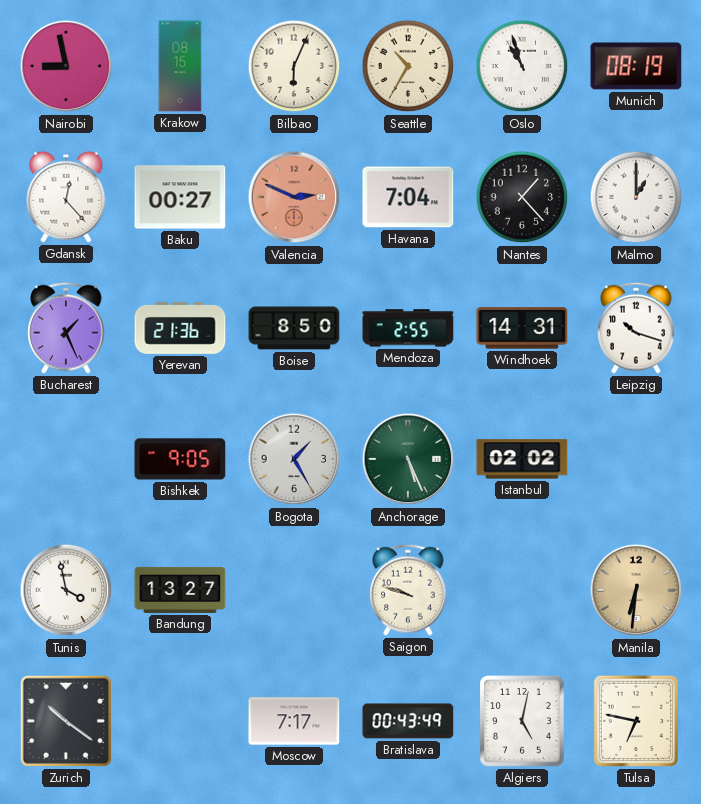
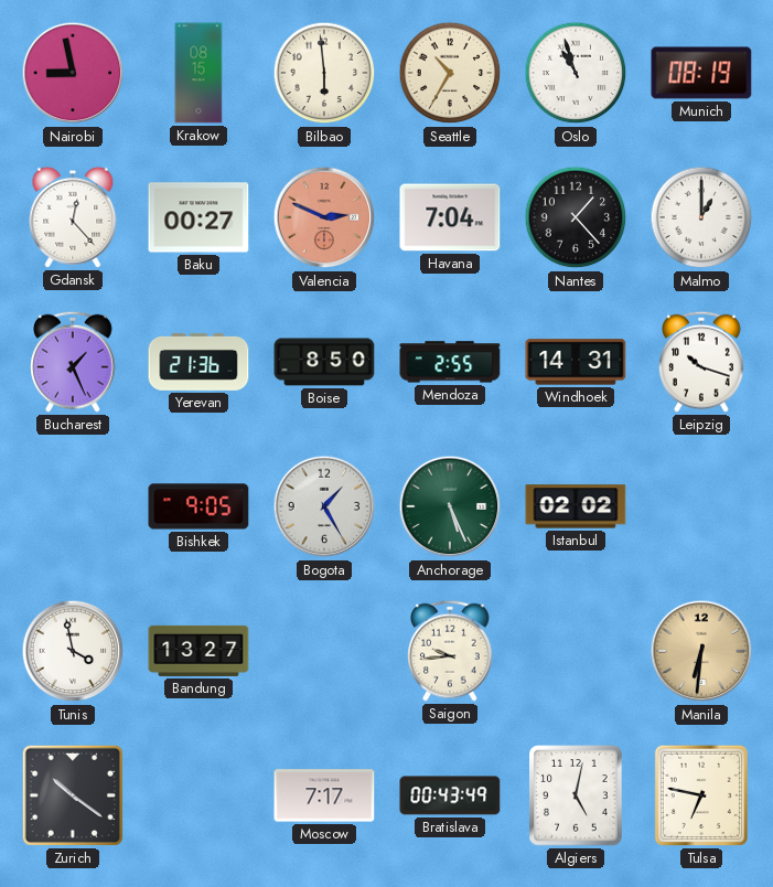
Bilbao: 6:04 -> 5:59 (324, 73)
Saigon: 9:48 -> 9:44 (450, 651)
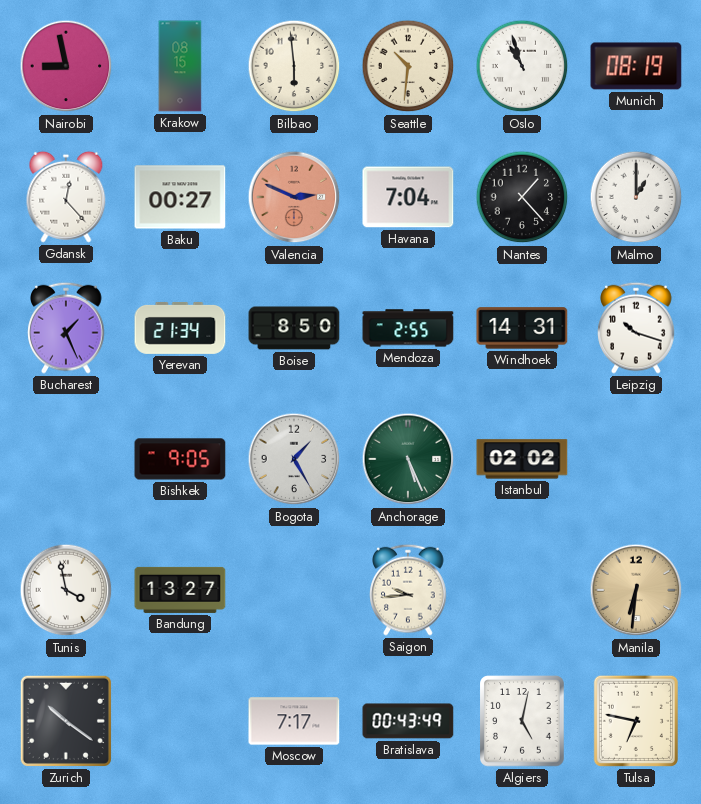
Seattle: 10:35 -> 10:31 (408, 66)
Yerevan: 21:36 -> 21:34 (180, 328)
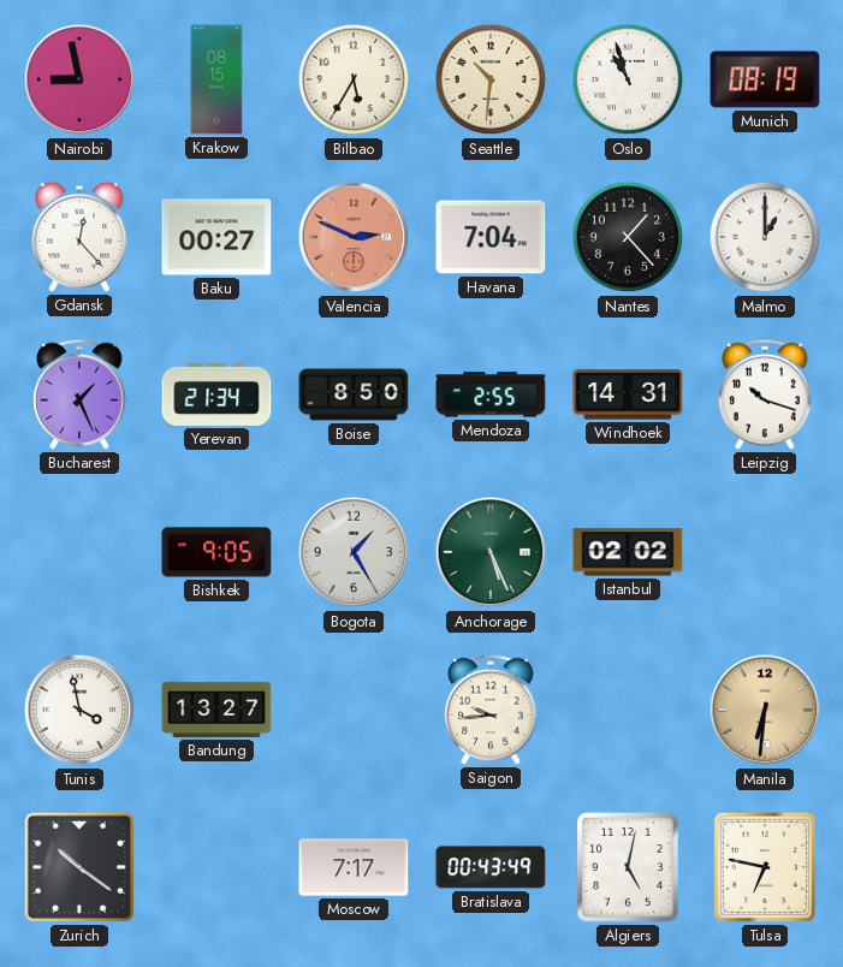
Bilbao: 5:59 -> 5:35 (354, 79)
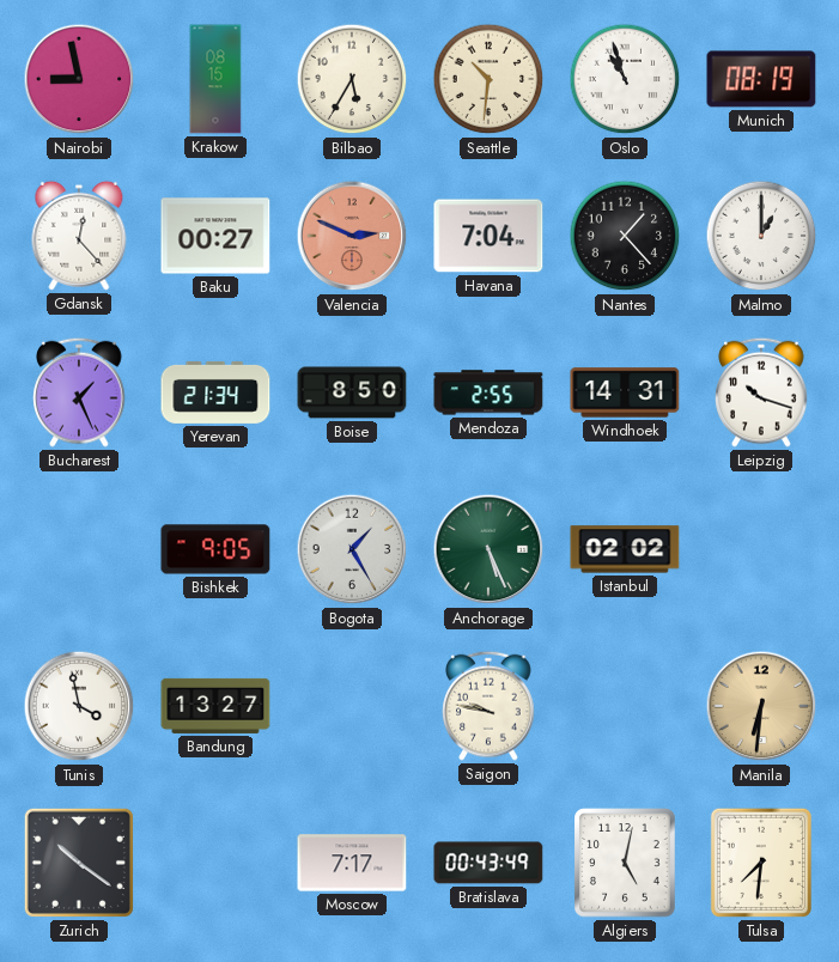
Saigon: 9:44 -> 9:47 (488, 706)
Tulsa: 6:47 -> 7:31 (761, 863)
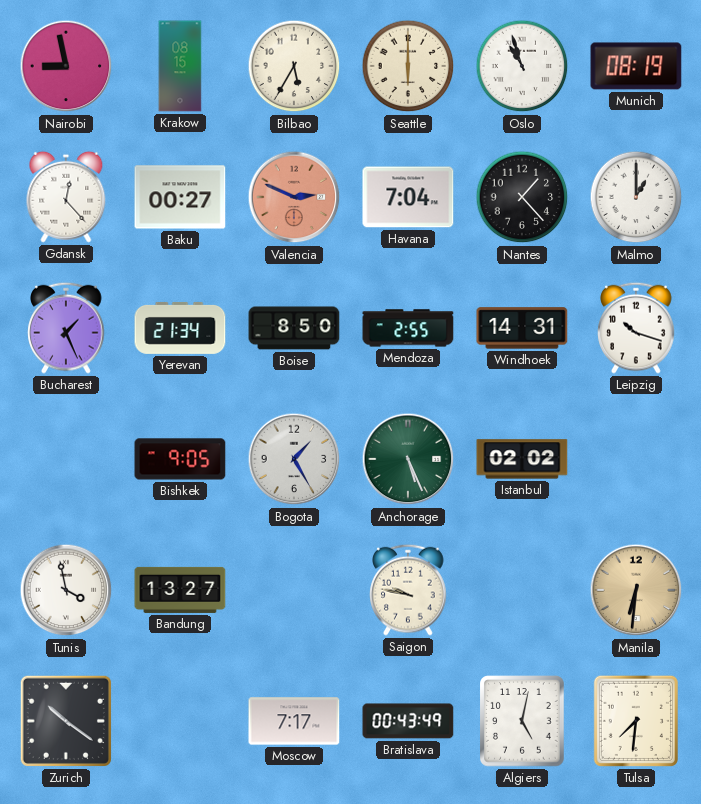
Seattle: 10:31 -> 6:00 (408, 66)
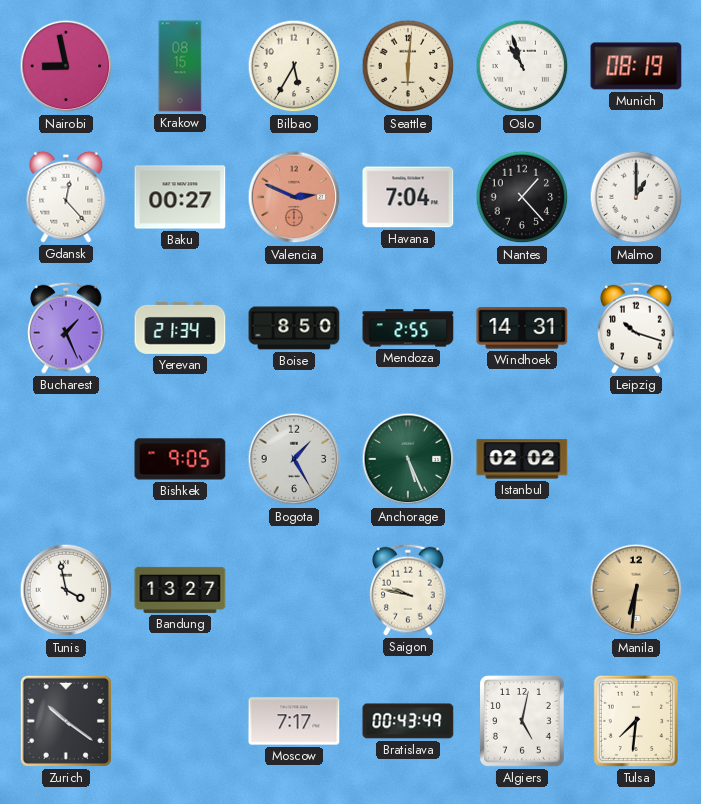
Seattle: 6:00 -> 6:01 (408, 66)
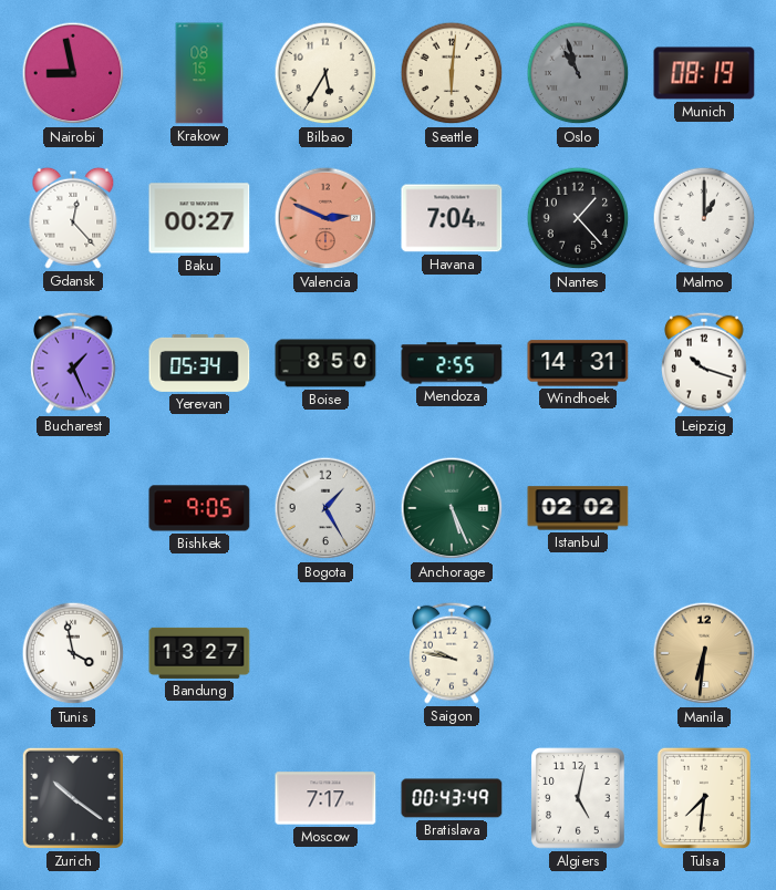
Oslo dial: white -> grey (578, 73)
Yerevan: 21:34 -> 05:34 (199, 363)
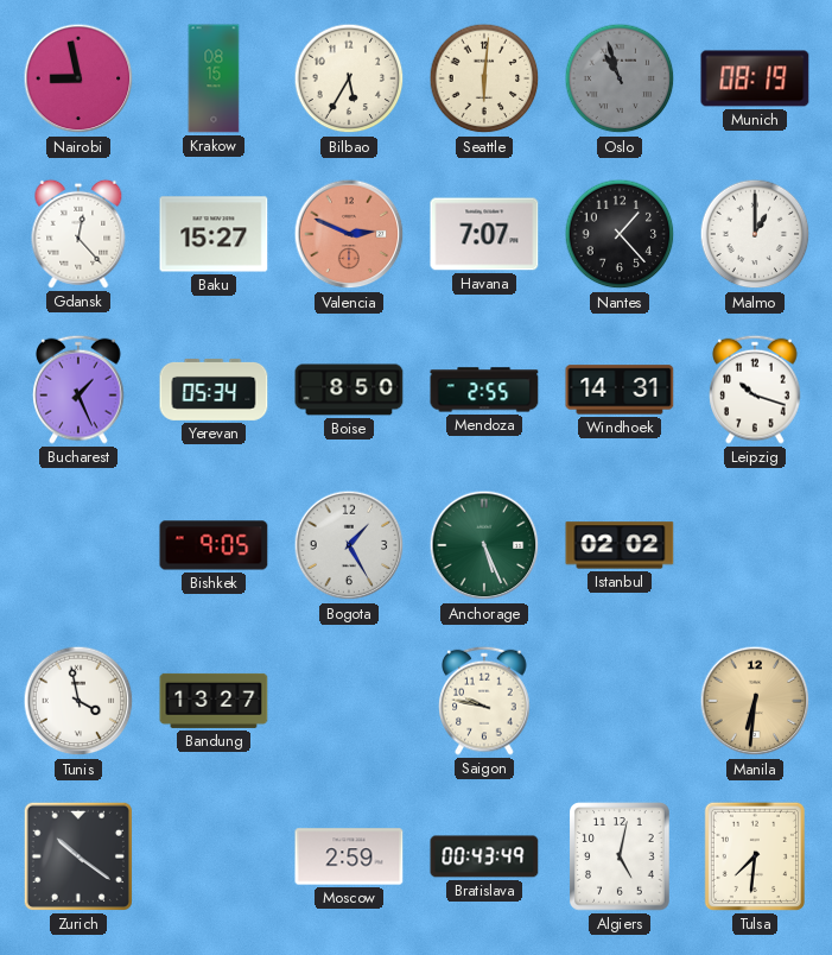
Baku: 00:27 -> 15:27 (214, 234)
Havana: 7:04 -> 7:07 (484, 234)
Moscow: 7:17 -> 2:59 (349, 856)
